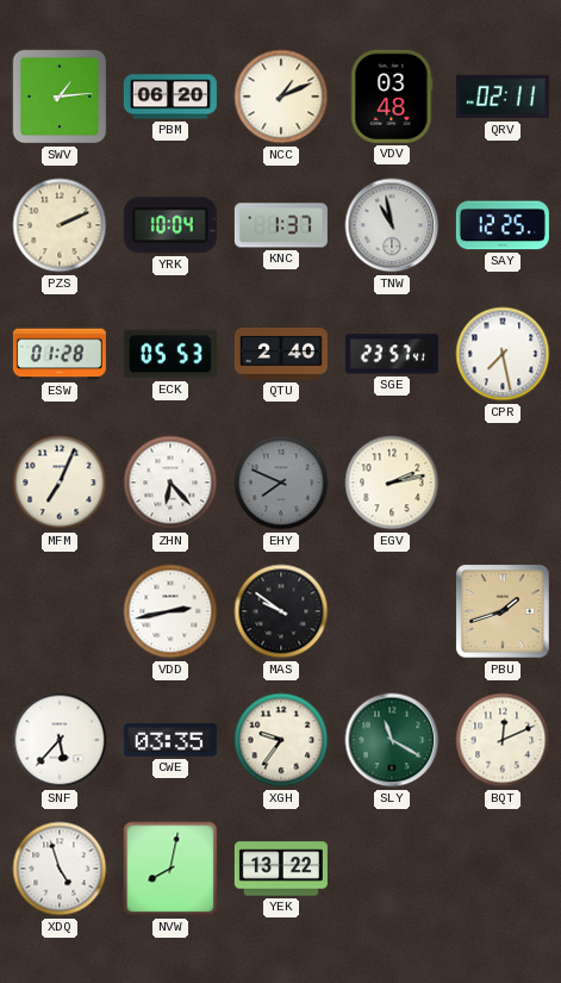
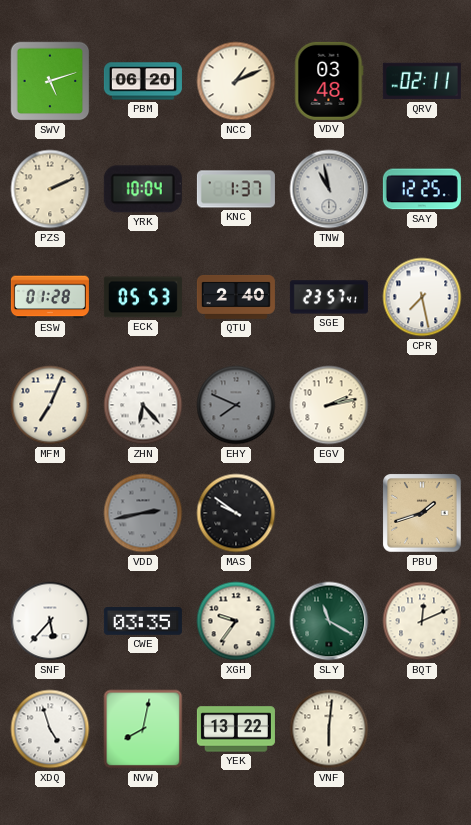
SWV: 1:14 -> 5:12 (50, 81)
VDD dial: white -> grey (143, 513)
VNF: none -> 6:01 (329, 729)
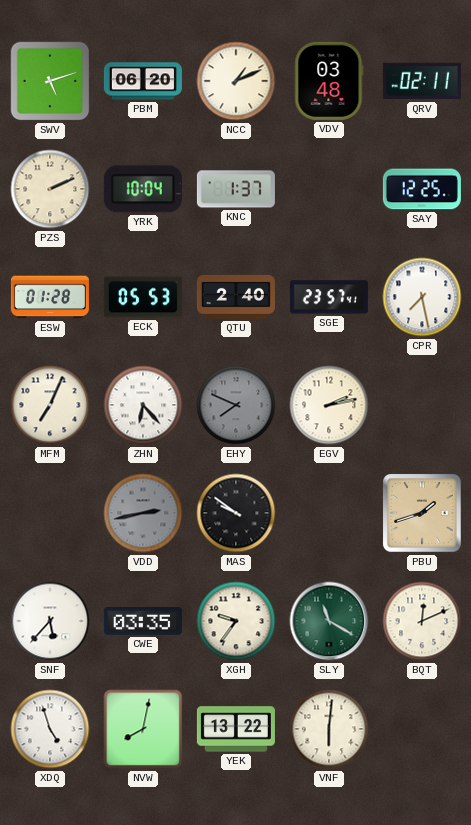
TNW: 10:58 -> none (329, 189)
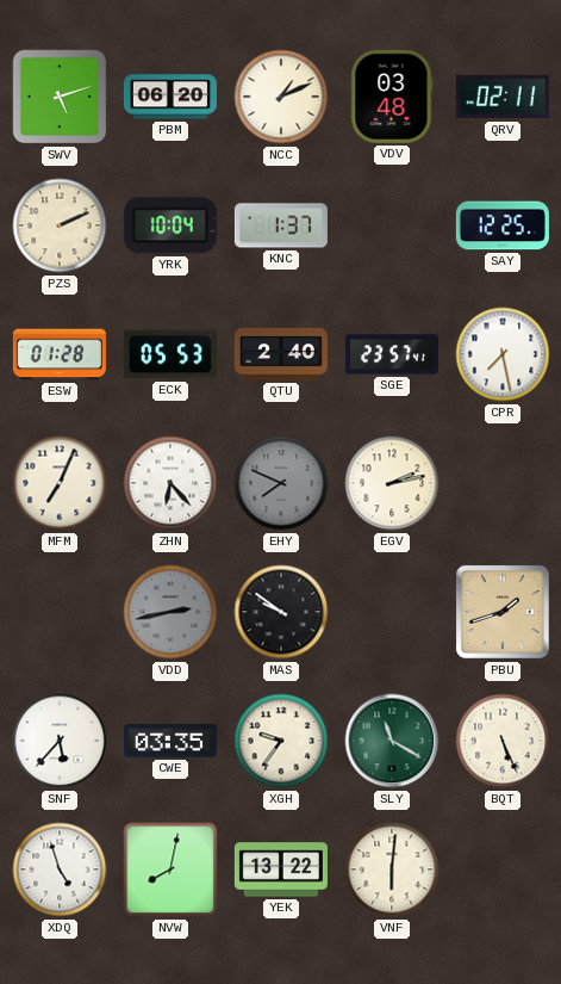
BQT: 12:11 -> 5:26 (503, 741)
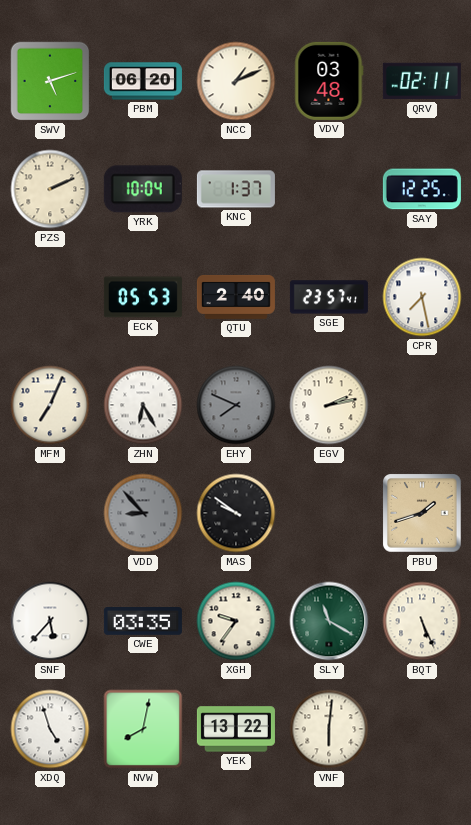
ESW: 01:28 -> none (60, 354)
ZHN: 6:23 -> 6:25 (143, 405)
VDD: 2:43 -> 8:53 (143, 513)
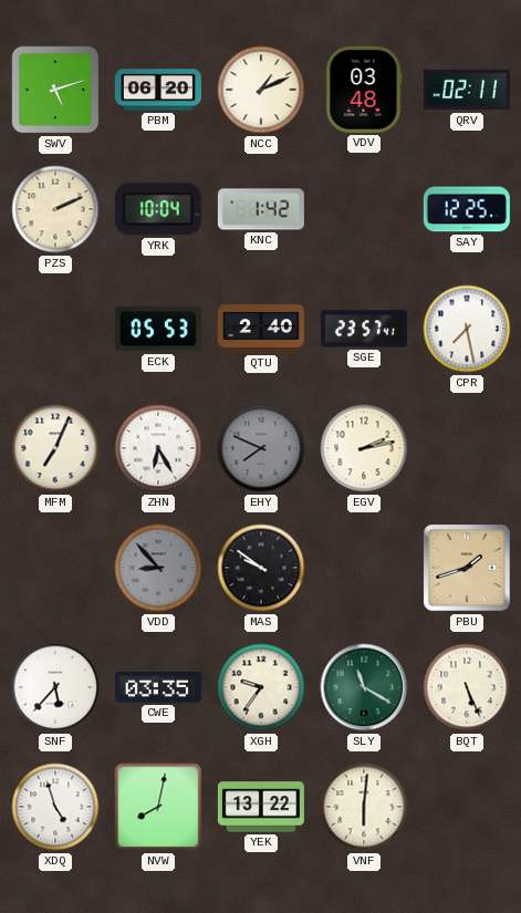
KNC: 1:37 -> 1:42 (261, 209)
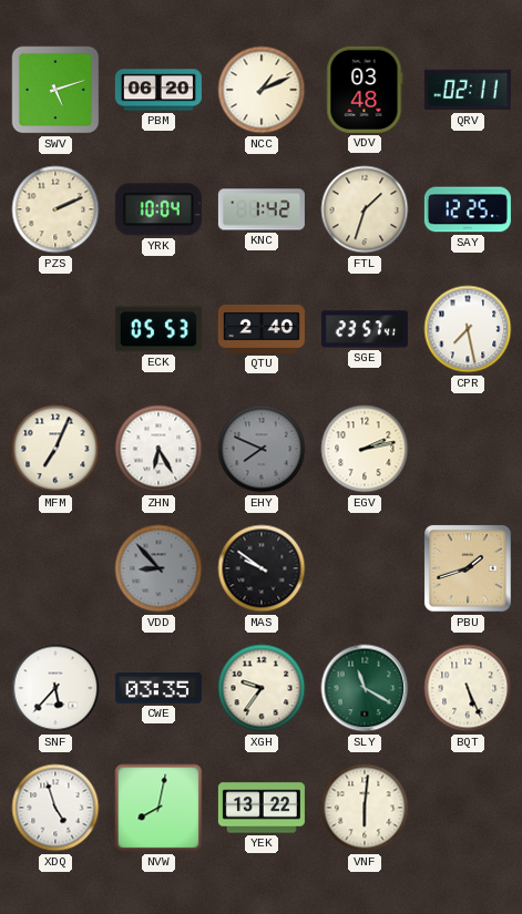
FTL: none -> 1:33 (365, 209)
